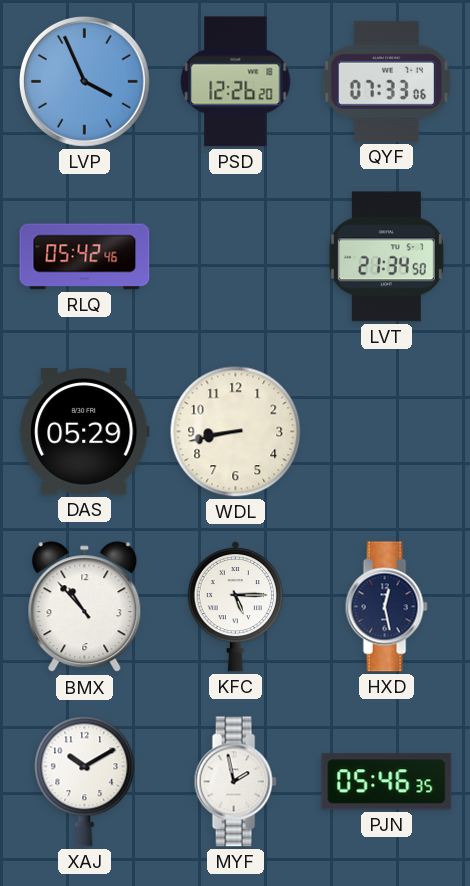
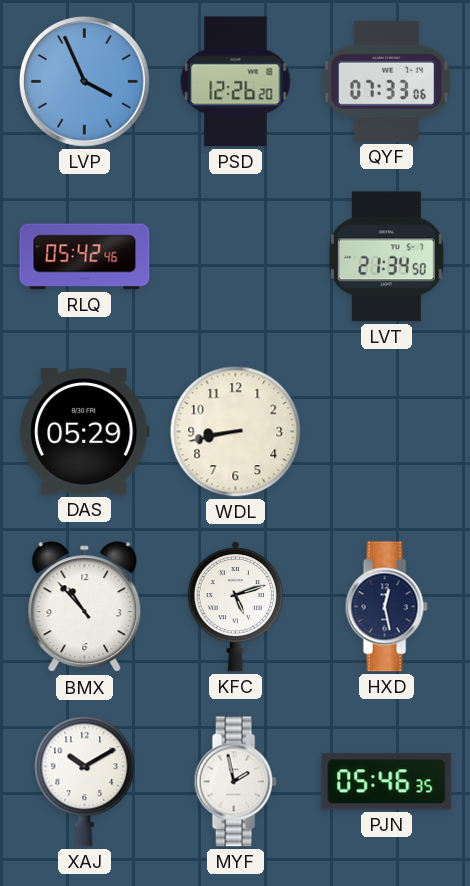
KFC: 5:15 -> 5:12 (235, 606)
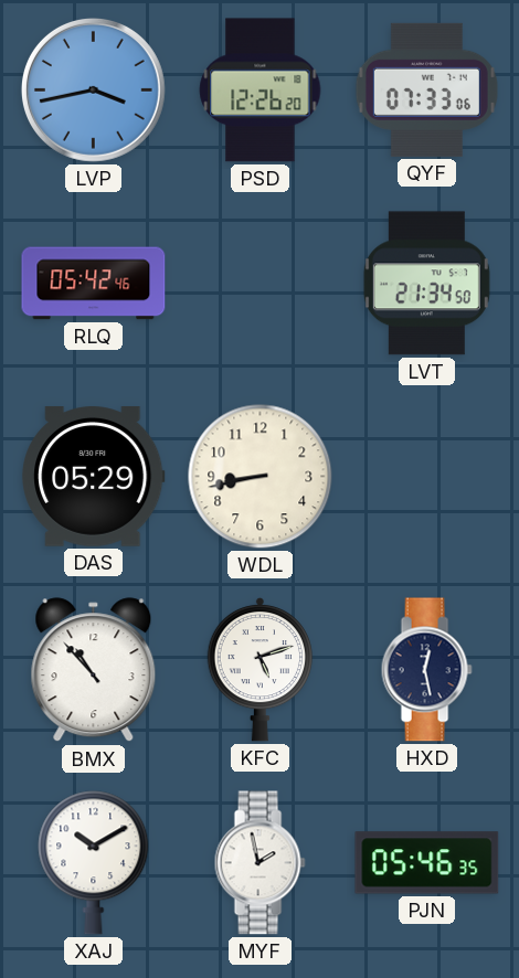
LVP: 3:56 -> 3:43 (93, 89)
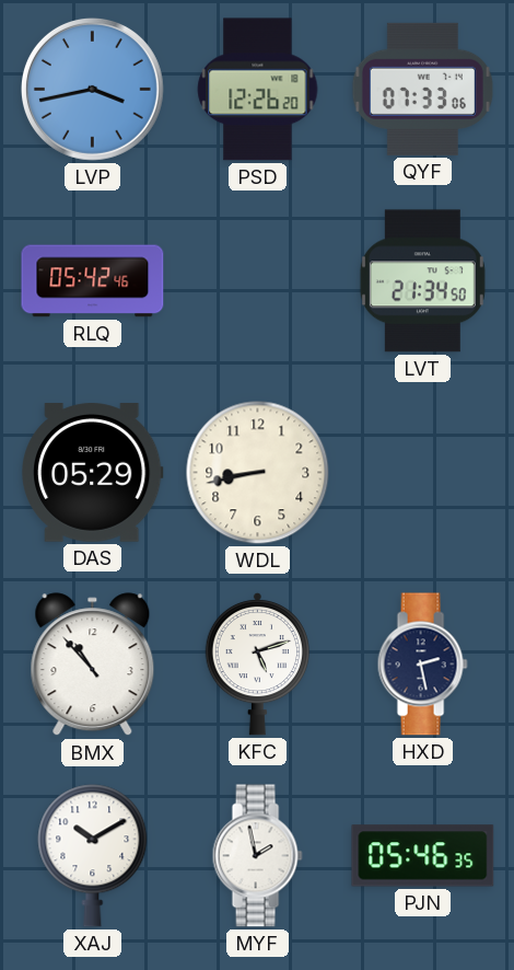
HXD: 12:28 -> 2:28 (422, 665)
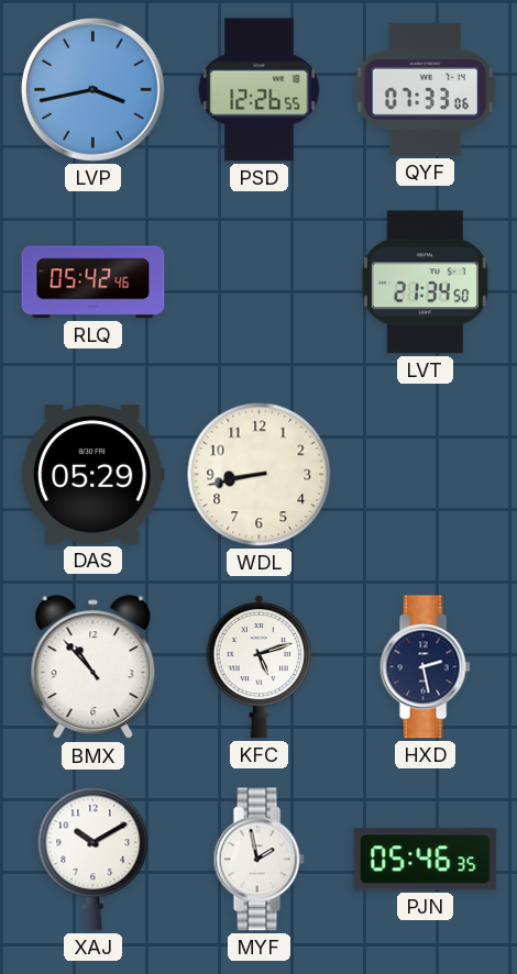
PSD: 12:26:20 -> 12:26:55 (260, 90)
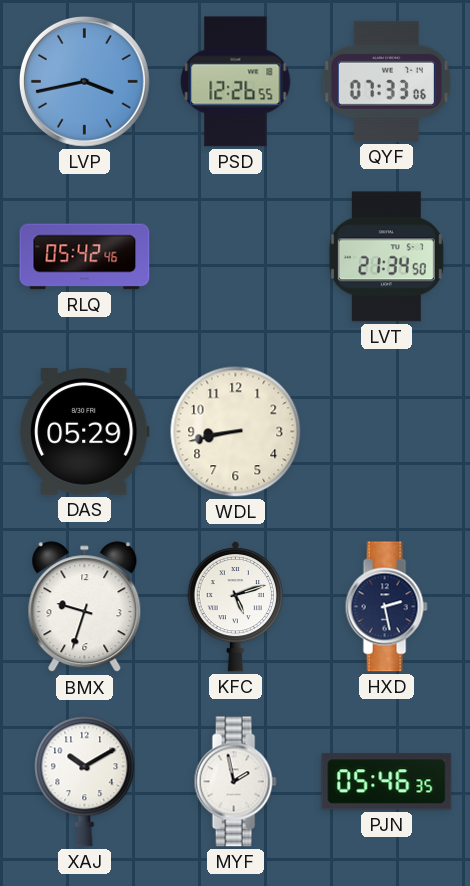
BMX: 10:53 -> 9:33 (85, 607)
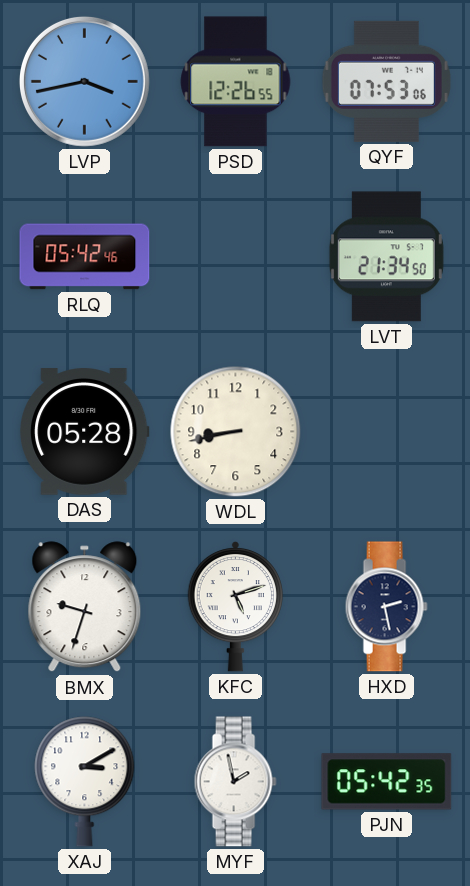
QYF: 07:33 -> 07:53 (386, 81)
DAS: 05:29 -> 05:28 (85, 432)
XAJ: 10:10 -> 3:10 (85, 782)
PJN: 05:46 -> 05:42 (387, 782)
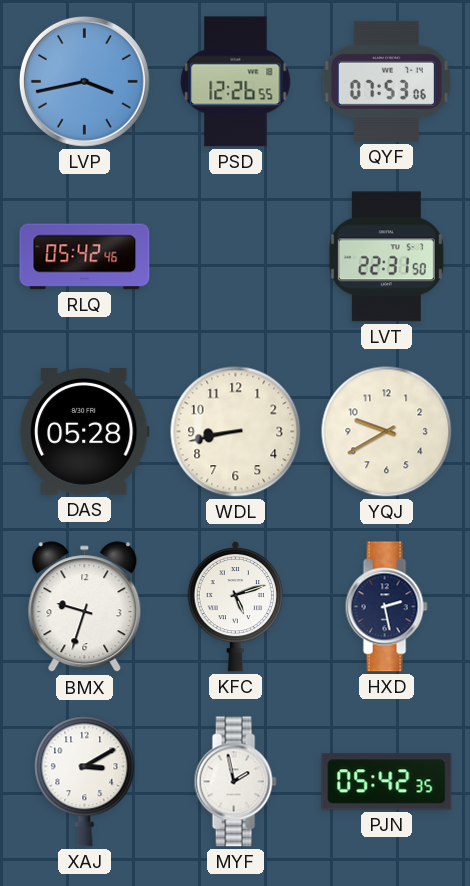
LVT: 21:34 -> 22:31 (386, 257)
YQJ: none -> 9:40 (387, 432)
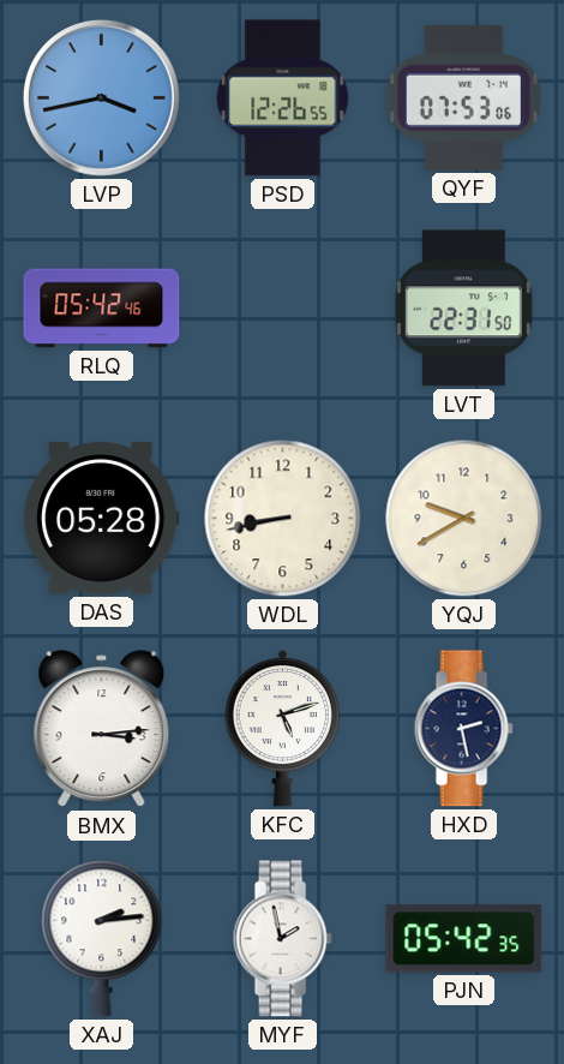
BMX: 9:33 -> 3:14 (102, 729)
XAJ: 3:10 -> 2:14 (102, 939)
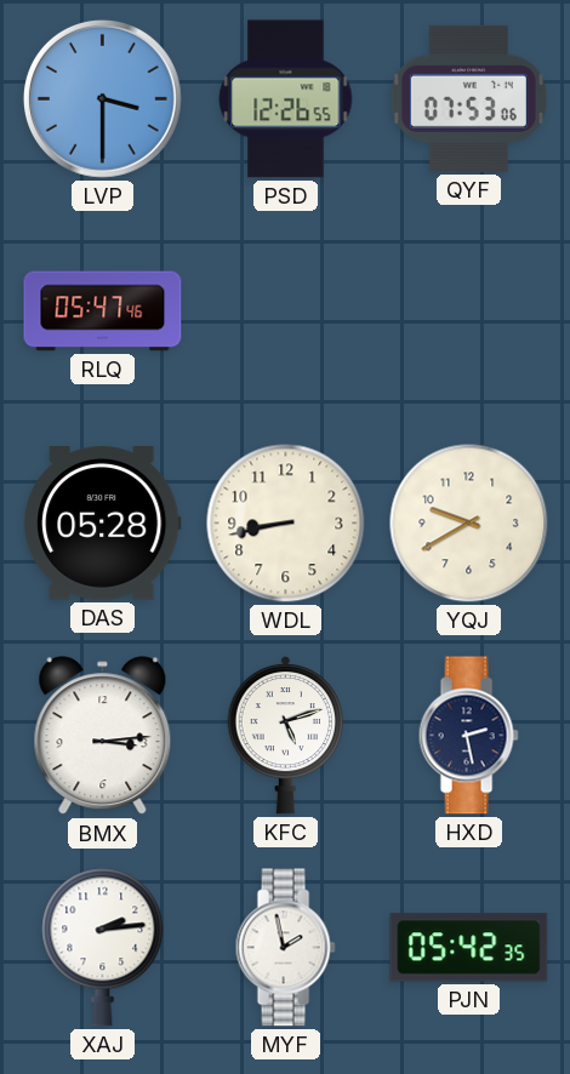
LVP: 3:43 -> 3:30 (102, 98)
RLQ: 05:42 -> 05:47 (103, 312)
LVT: 22:31 -> none (463, 309)
